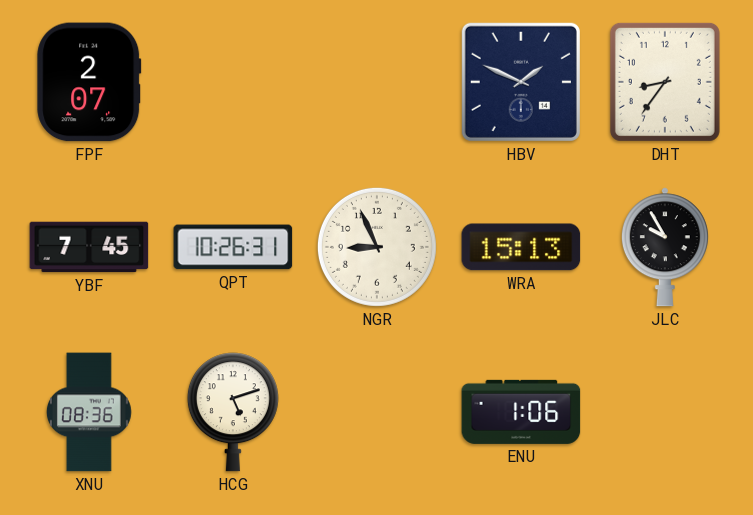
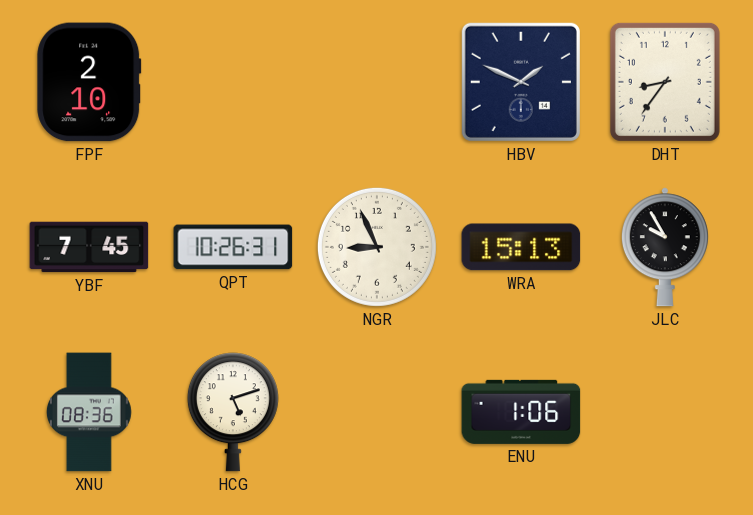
FPF: 2:07 -> 2:10 (89, 82)
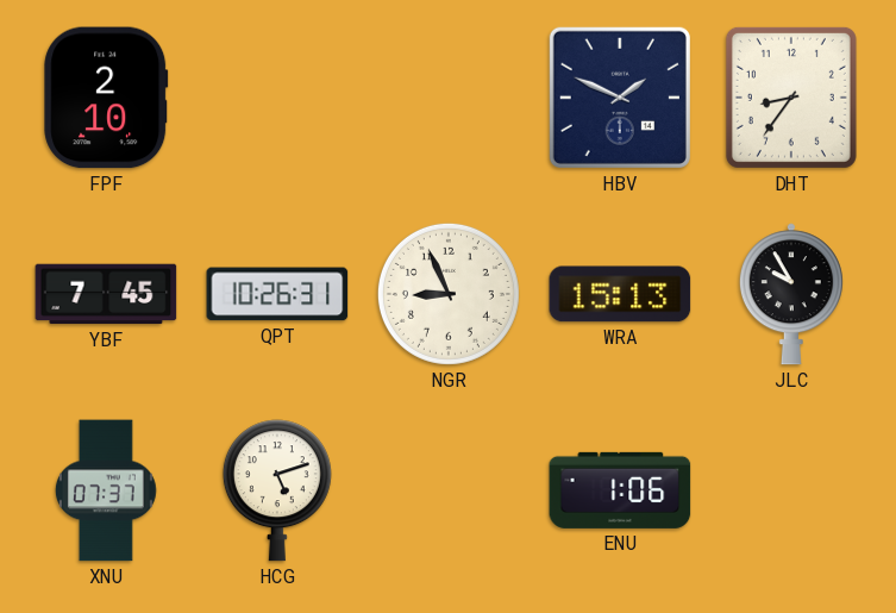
XNU: 08:36 -> 07:37 (106, 490)
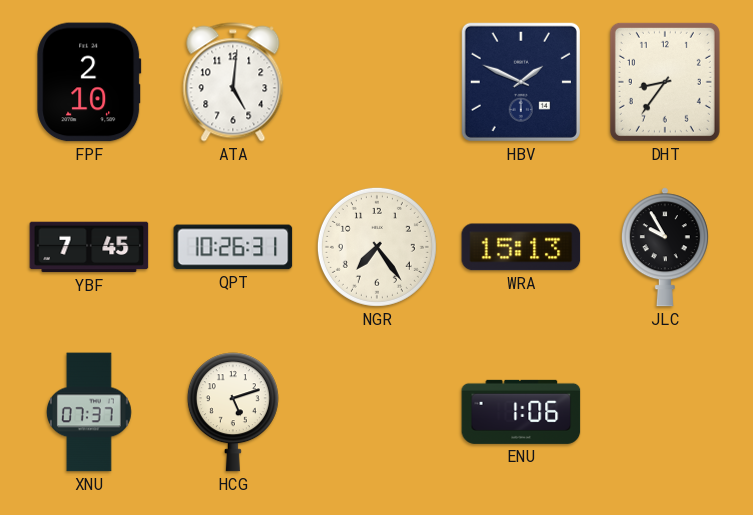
ATA: none -> 5:01 (233, 82)
NGR: 8:56 -> 7:24 (377, 247)
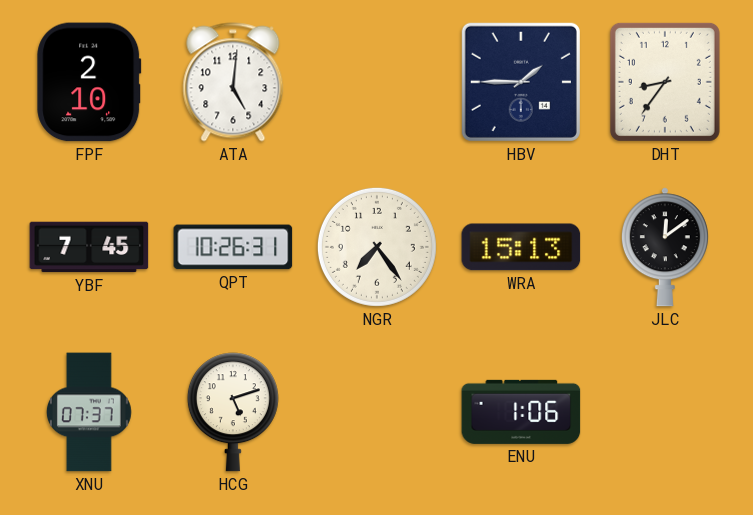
HBV: 1:49 -> 1:45 (521, 82)
JLC: 9:55 -> 12:09 (665, 247)
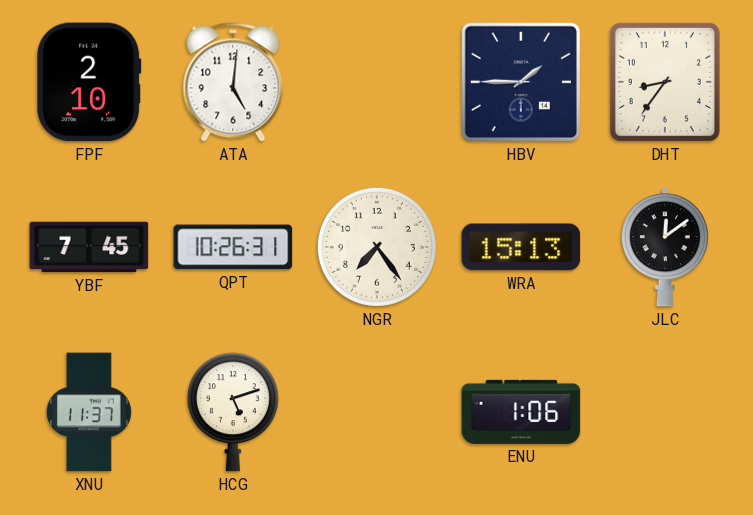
XNU: 07:37 -> 11:37 (89, 412)
